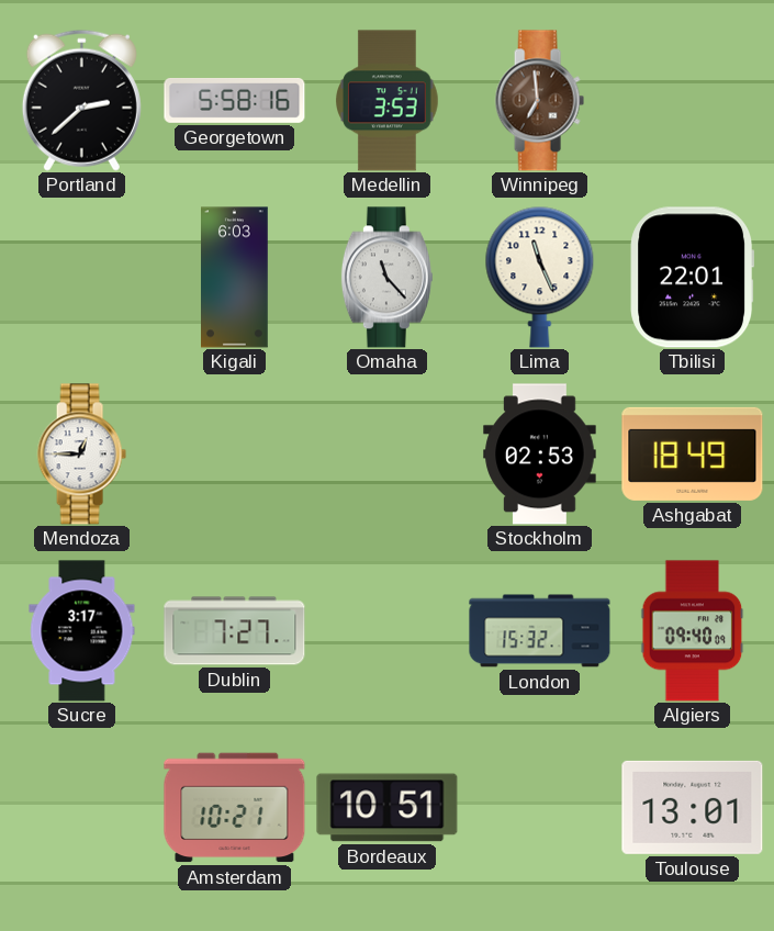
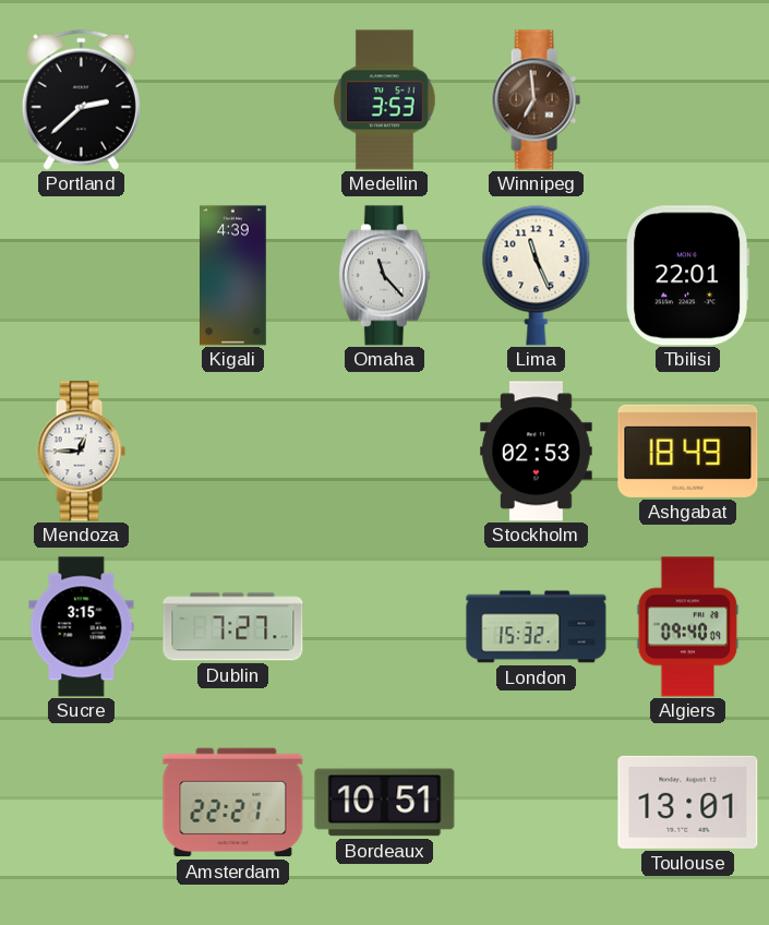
Georgetown: 5:58 -> none (235, 101)
Kigali: 6:03 -> 4:39 (233, 276)
Sucre: 3:17 -> 3:15 (82, 627)
Amsterdam: 10:21 -> 22:21 (233, 803)
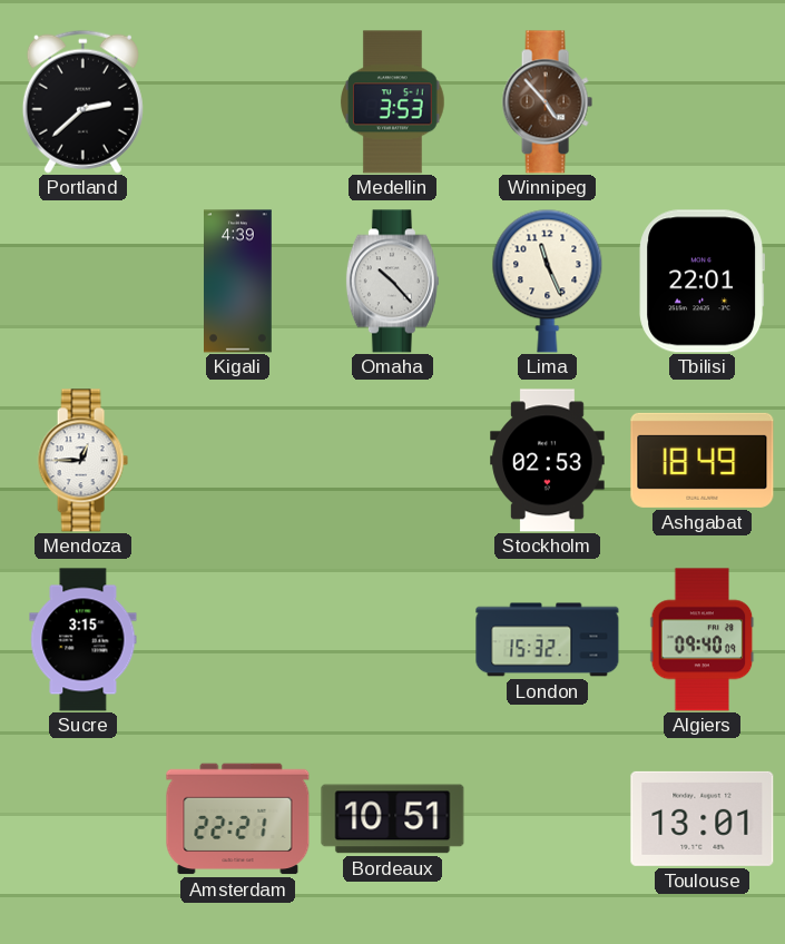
Winnipeg: 6:59 -> 4:53 (547, 102)
Omaha: 11:23 -> 10:23 (392, 282)
Dublin: 7:27 -> none (233, 627)
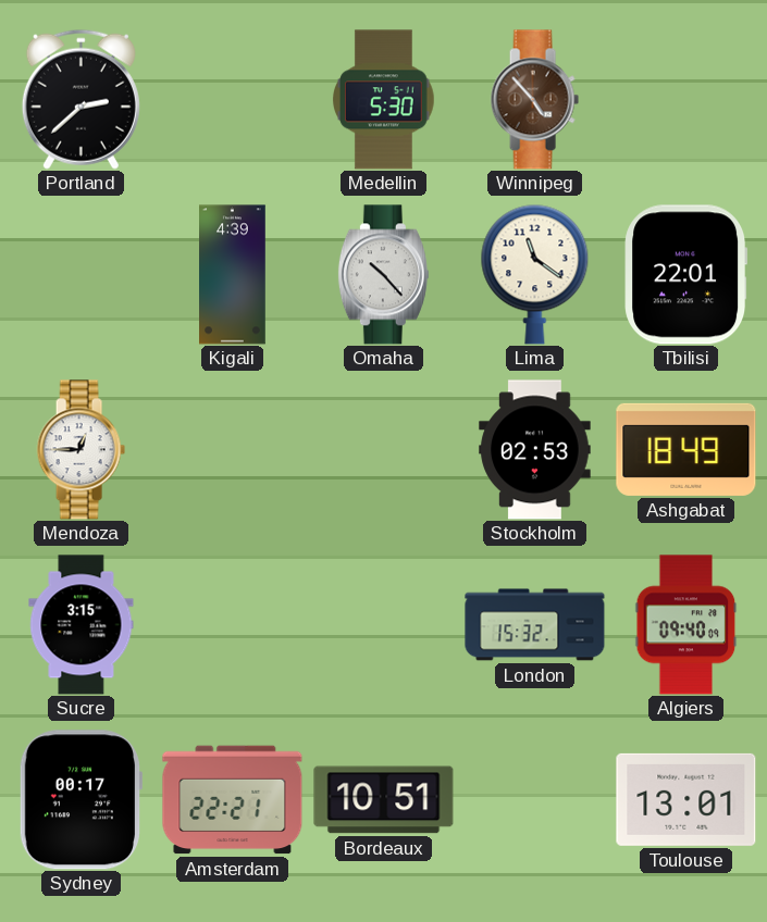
Medellin: 3:53 -> 5:30 (384, 100)
Lima: 11:26 -> 11:21 (535, 274)
Sydney: none -> 00:17 (79, 800)
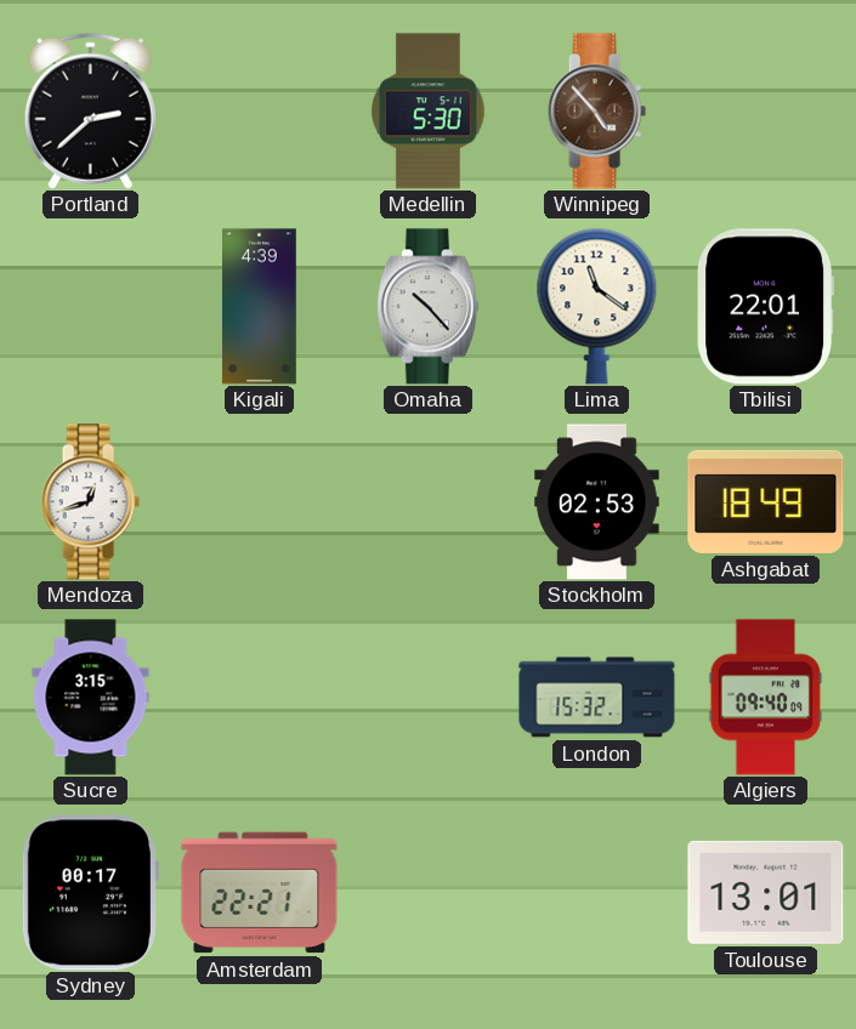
Mendoza: 12:45 -> 12:42 (90, 502)
Bordeaux: 10:51 -> none (384, 800)
